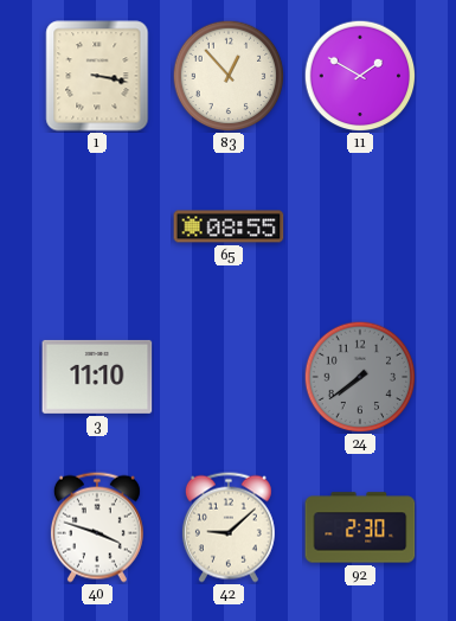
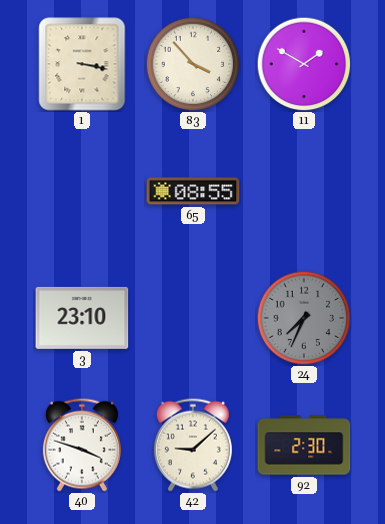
83: 12:53 -> 3:53 (193, 64)
3: 11:10 -> 23:10 (82, 318)
24: 7:39 -> 7:34 (304, 318)
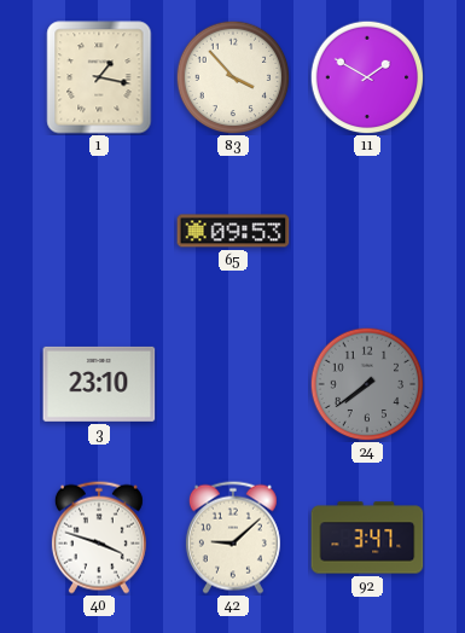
1: 3:17 -> 1:17 (99, 77)
65: 08:55 -> 09:53 (233, 231)
24: 7:34 -> 7:39 (367, 384)
92: 2:30 -> 3:47 (367, 538)
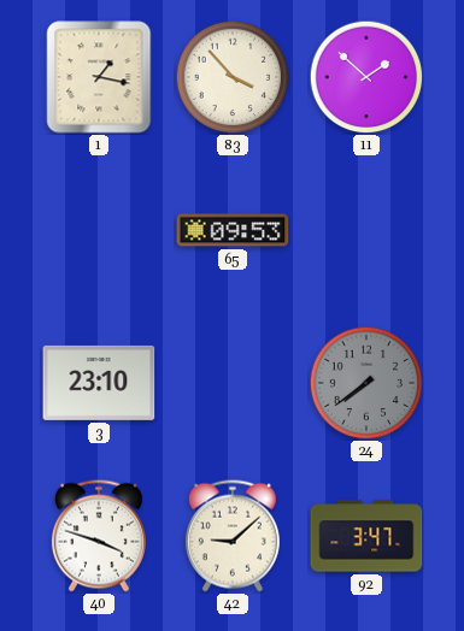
11: 1:50 -> 1:52 (366, 77)
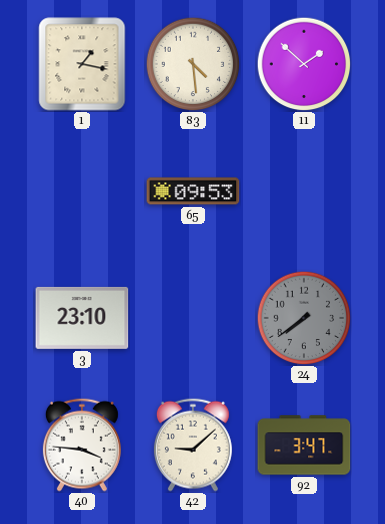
83: 3:53 -> 4:29 (193, 64)
40: 3:48 -> 3:46 (82, 445)
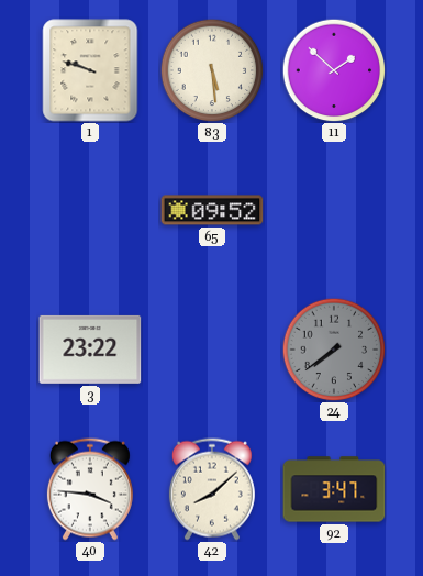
1: 1:17 -> 9:48 (90, 70)
83: 4:29 -> 5:29 (212, 70)
65: 09:53 -> 09:52 (212, 210)
3: 23:10 -> 23:22 (90, 350)
42: 9:08 -> 8:08 (212, 489)
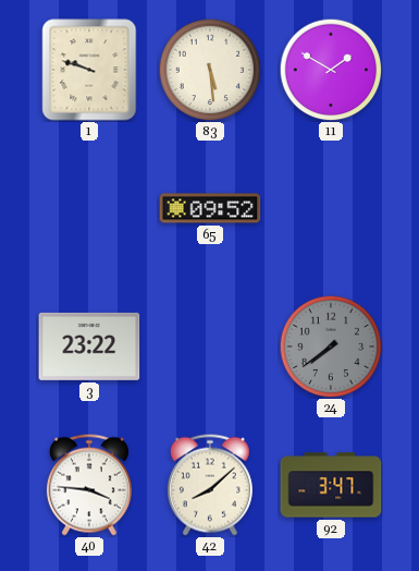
11: 1:52 -> 1:50 (331, 70)
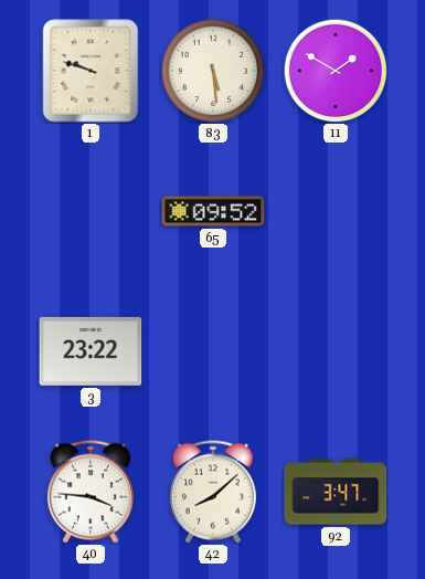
24: 7:39 -> none (331, 347)
